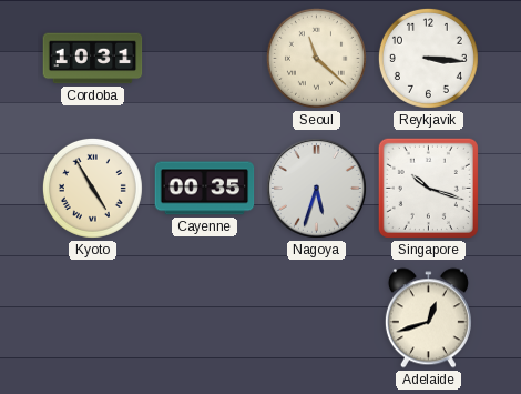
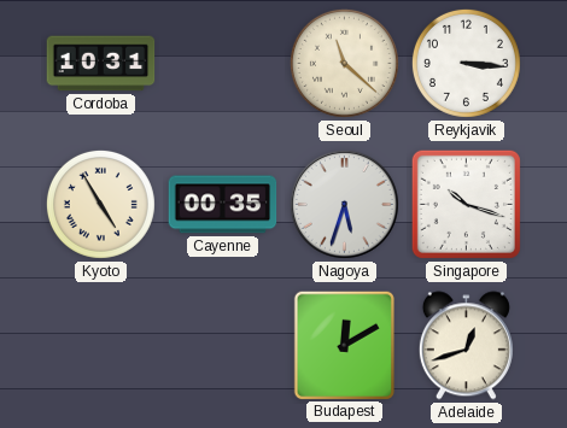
Budapest: none -> 12:10 (344, 345)
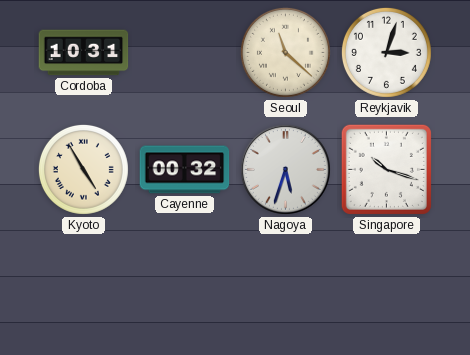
Reykjavik: 3:16 -> 3:03 (386, 52)
Cayenne: 00:35 -> 00:32 (185, 170)
Budapest: 12:10 -> none (344, 345)
Adelaide: 12:42 -> none (466, 346)
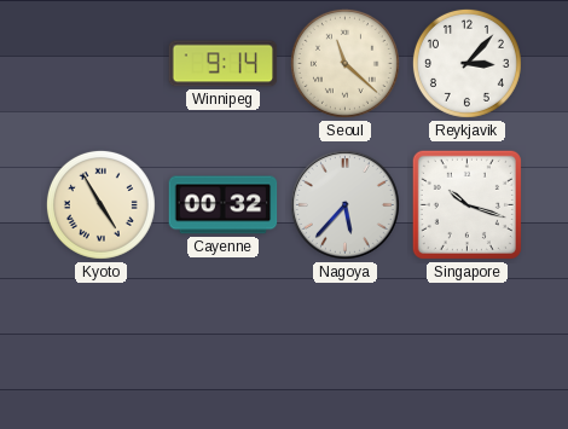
Cordoba: 10:31 -> none (84, 53)
Winnipeg: none -> 9:14 (224, 64)
Reykjavik: 3:03 -> 3:07 (466, 63)
Nagoya: 5:33 -> 5:37 (344, 204)
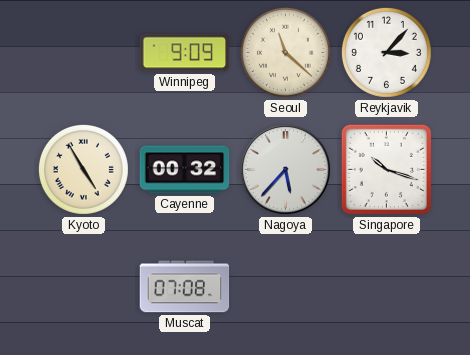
Winnipeg: 9:14 -> 9:09 (185, 53)
Muscat: none -> 07:08 (185, 287)
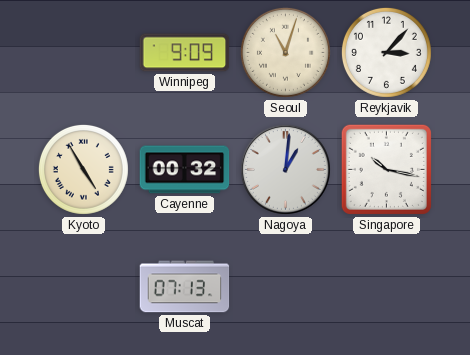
Seoul: 11:22 -> 11:03 (285, 52)
Nagoya: 5:37 -> 1:01 (285, 169)
Singapore: 10:18 -> 10:17 (386, 169)
Muscat: 07:08 -> 07:13 (185, 287)
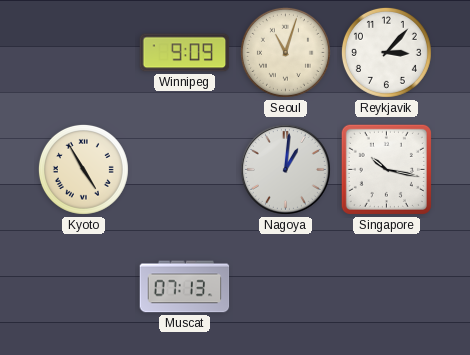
Cayenne: 00:32 -> none (185, 170)
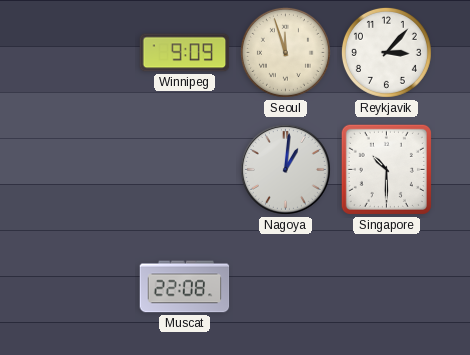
Seoul: 11:03 -> 11:57 (285, 52)
Kyoto: 4:55 -> none (83, 169)
Singapore: 10:17 -> 10:30 (386, 169)
Muscat: 07:13 -> 22:08 (185, 287)
